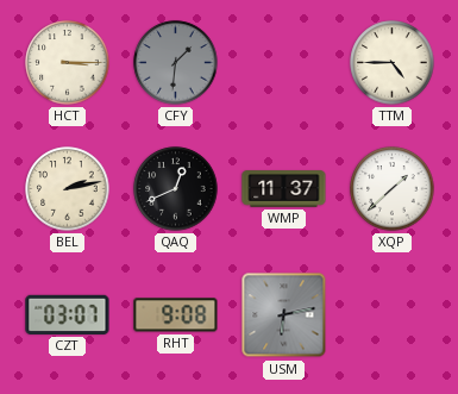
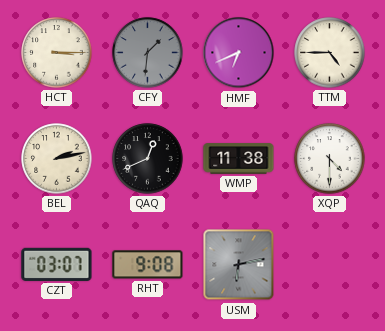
HMF: none -> 6:41 (239, 53)
WMP: 11:37 -> 11:38 (239, 159)
XQP: 1:38 -> 4:30 (330, 159)
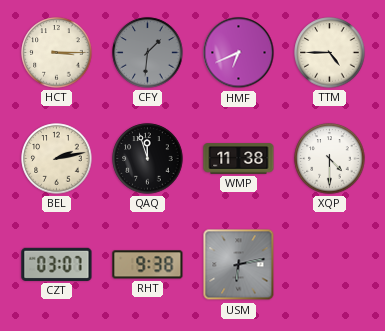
QAQ: 12:41 -> 11:57 (148, 159)
RHT: 9:08 -> 9:38 (148, 265)
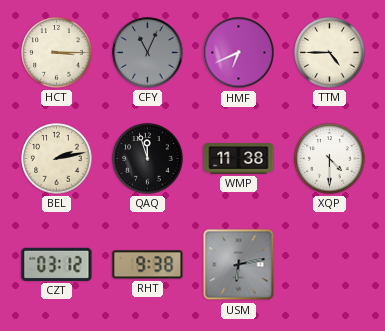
CFY: 1:31 -> 11:04 (148, 53)
CZT: 03:07 -> 03:12 (57, 264)
